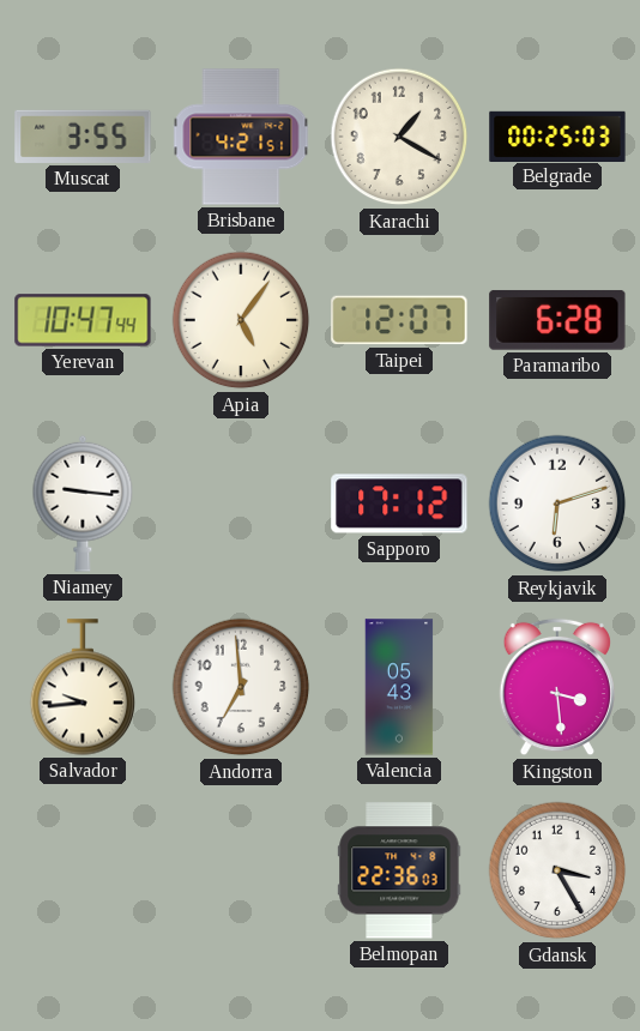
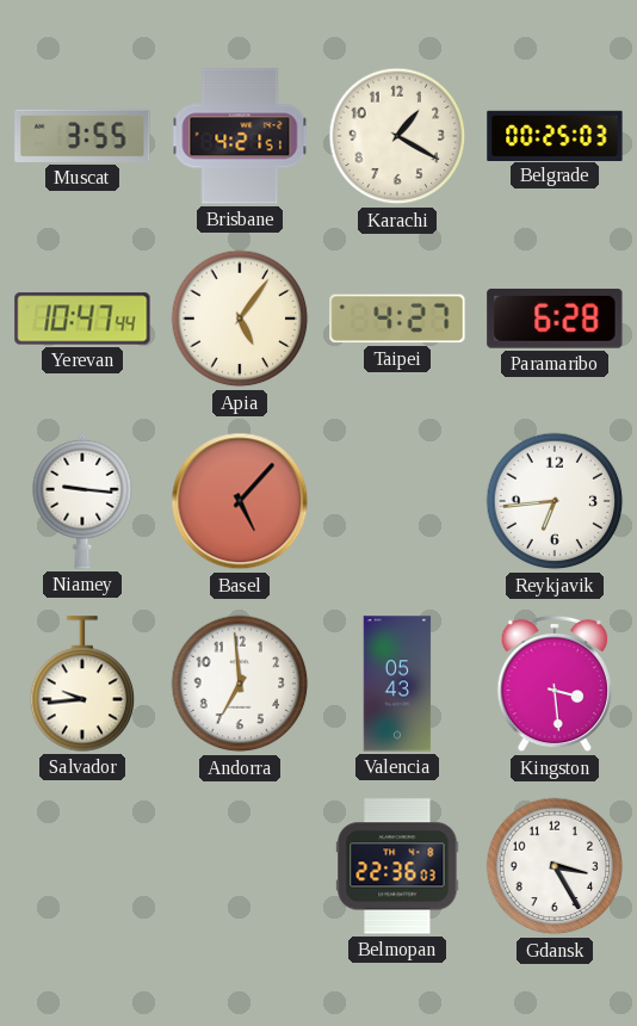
Taipei: 12:07 -> 4:27 (397, 319)
Basel: none -> 5:07 (240, 501)
Sapporo: 17:12 -> none (399, 504)
Reykjavik: 6:12 -> 6:44 (555, 501)
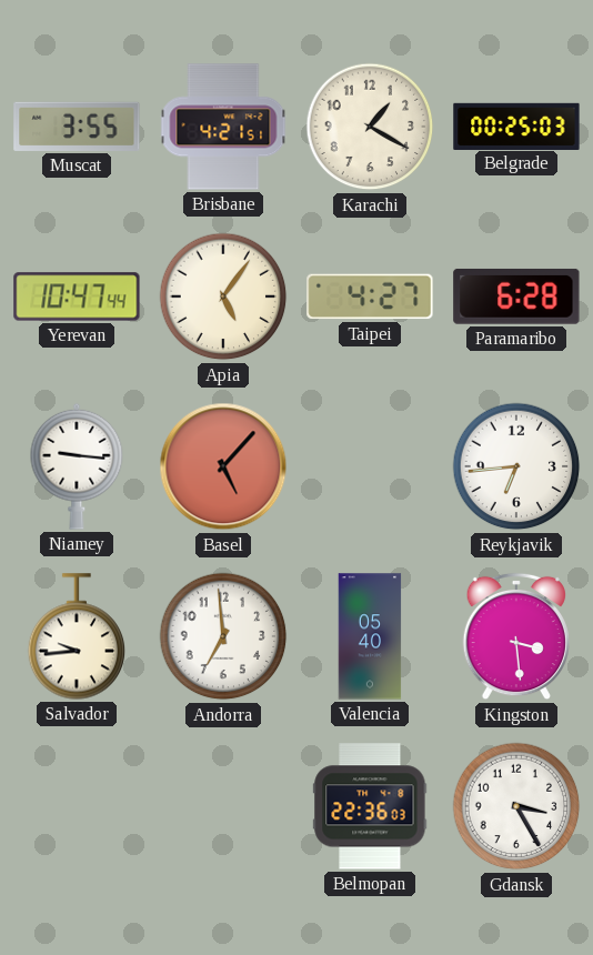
Valencia: 05:43 -> 05:40 (370, 636)
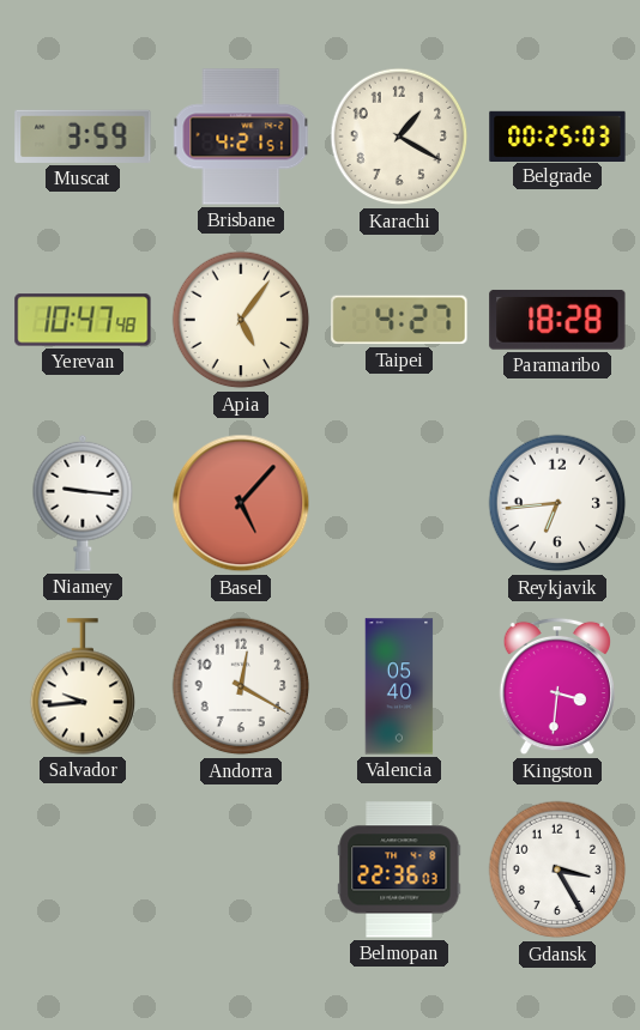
Muscat: 3:55 -> 3:59 (83, 137)
Yerevan: 10:47:44 -> 10:47:48 (83, 320)
Paramaribo: 6:28 -> 18:28 (557, 320)
Andorra: 6:59 -> 12:20 (241, 686)
Kingston: 3:29 -> 3:31 (557, 686)
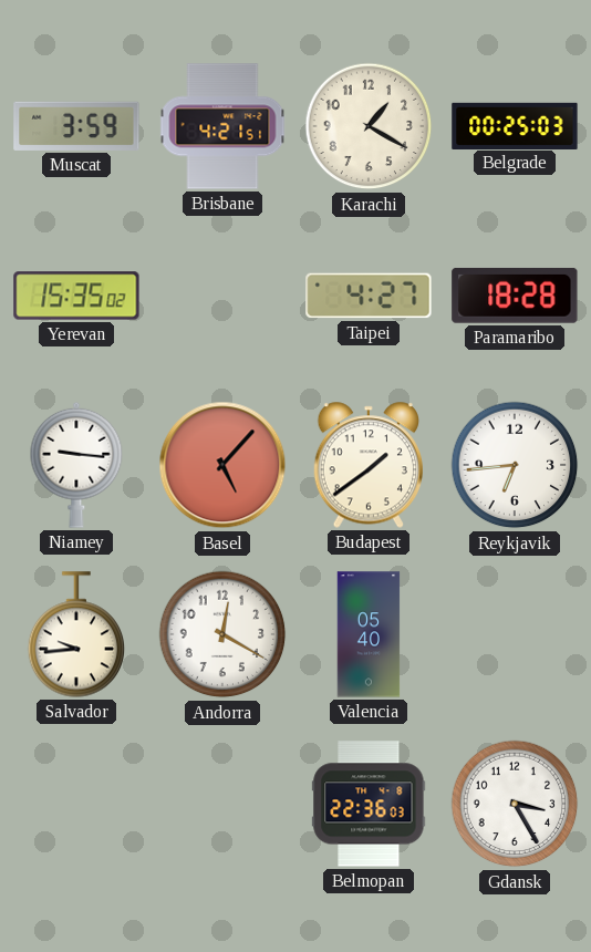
Yerevan: 10:47 -> 15:35 (76, 296)
Apia: 5:06 -> none (241, 320)
Budapest: none -> 1:39 (367, 465)
Kingston: 3:31 -> none (557, 686)
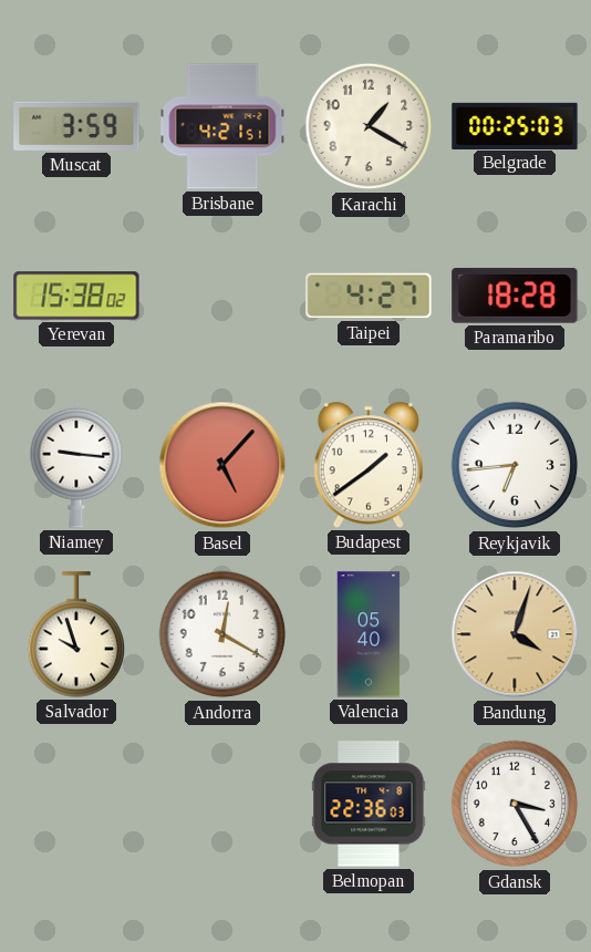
Yerevan: 15:35 -> 15:38 (76, 296)
Salvador: 9:44 -> 9:57 (76, 634)
Bandung: none -> 4:03 (515, 634)
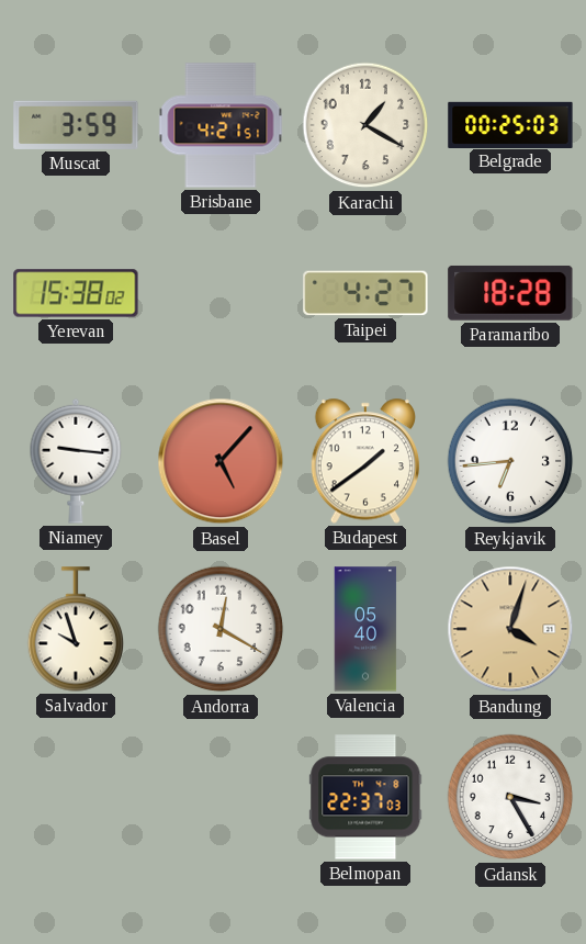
Belmopan: 22:36 -> 22:37 (365, 797)
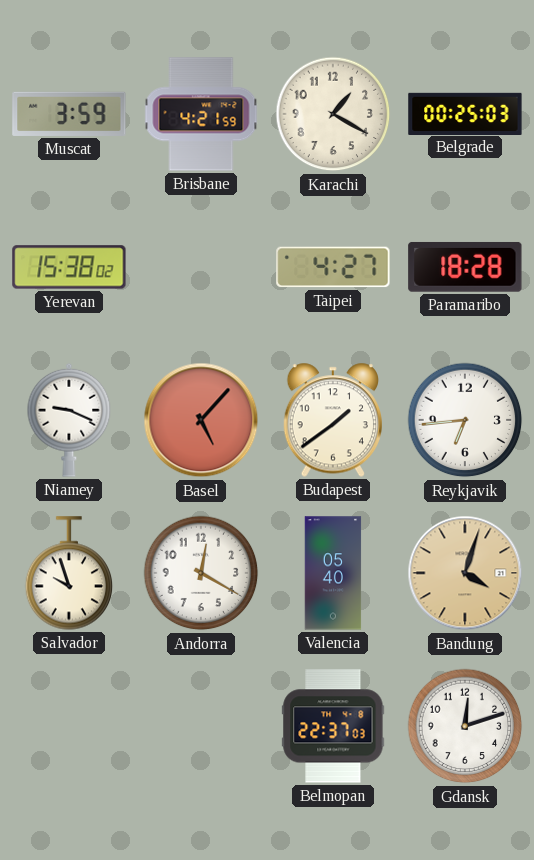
Brisbane: 4:21:51 -> 4:21:59 (201, 114)
Niamey: 9:16 -> 9:19 (69, 420)
Gdansk: 3:25 -> 12:12 (465, 726)
